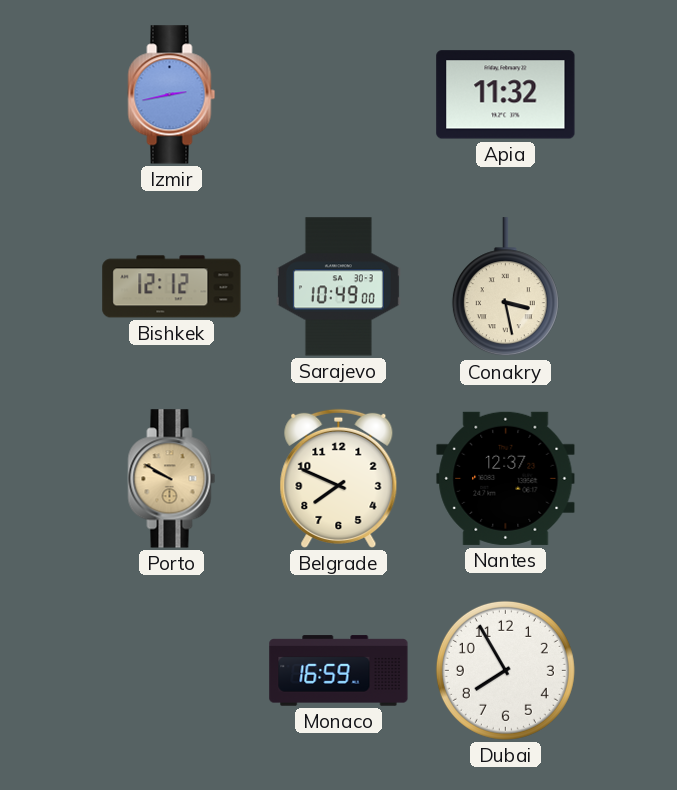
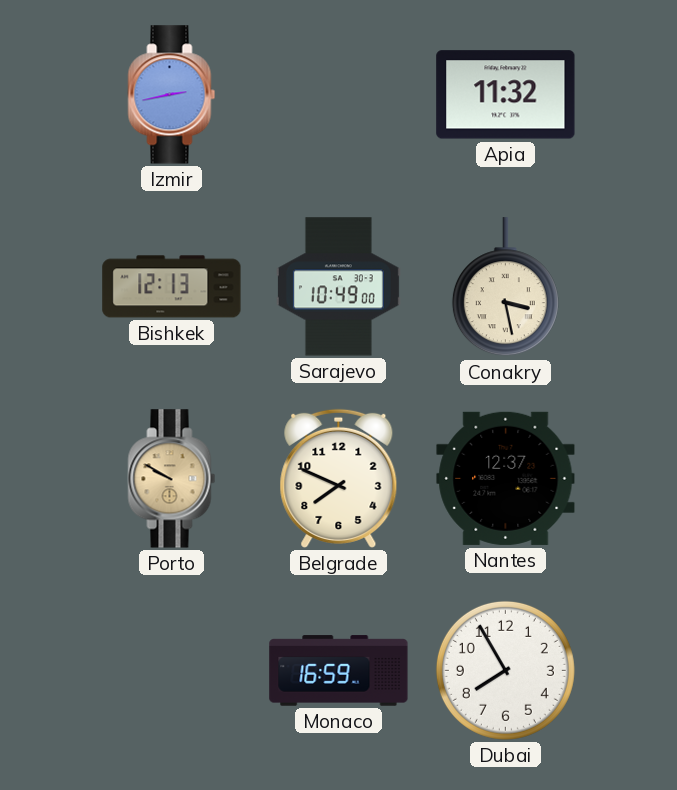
Bishkek: 12:12 -> 12:13 (172, 287)
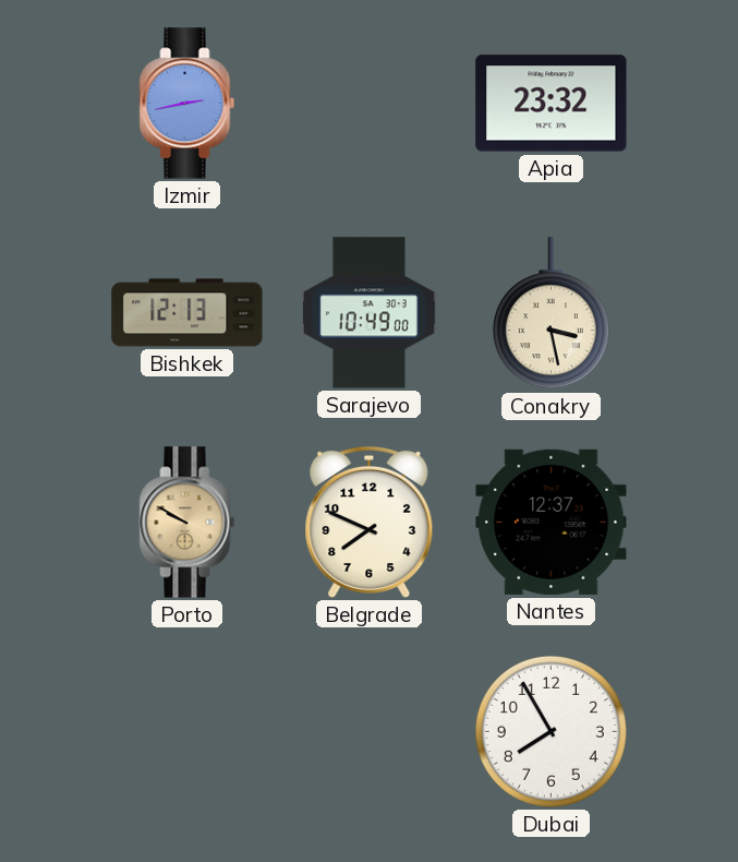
Apia: 11:32 -> 23:32 (552, 104)
Monaco: 16:59 -> none (339, 671)
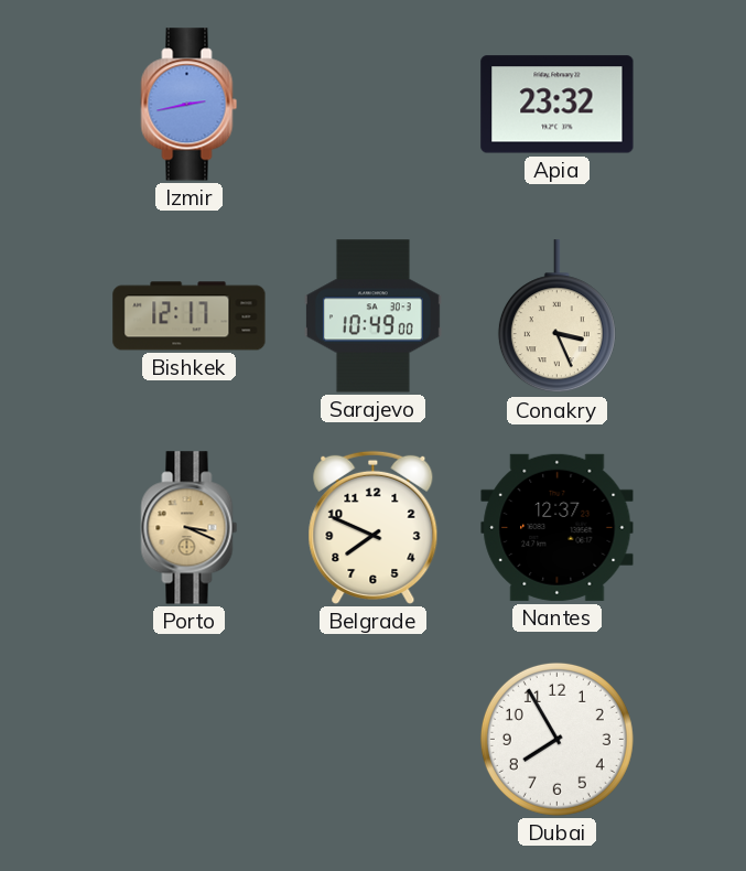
Bishkek: 12:13 -> 12:17 (190, 316)
Conakry: 3:28 -> 3:26 (556, 316)
Porto: 9:50 -> 3:19 (190, 528)
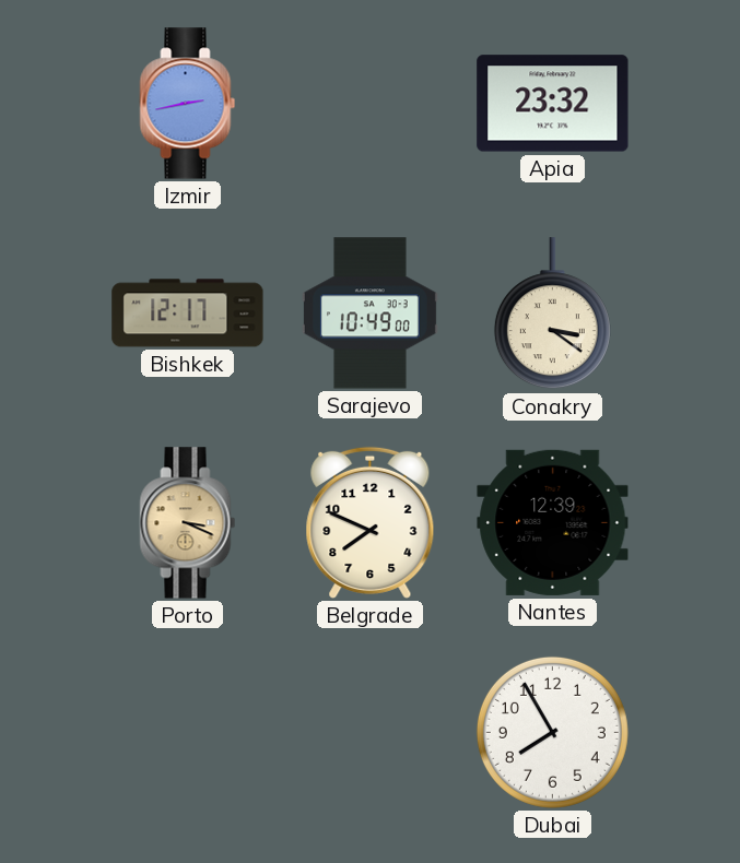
Conakry: 3:26 -> 3:21 (552, 314)
Nantes: 12:37 -> 12:39 (553, 522)
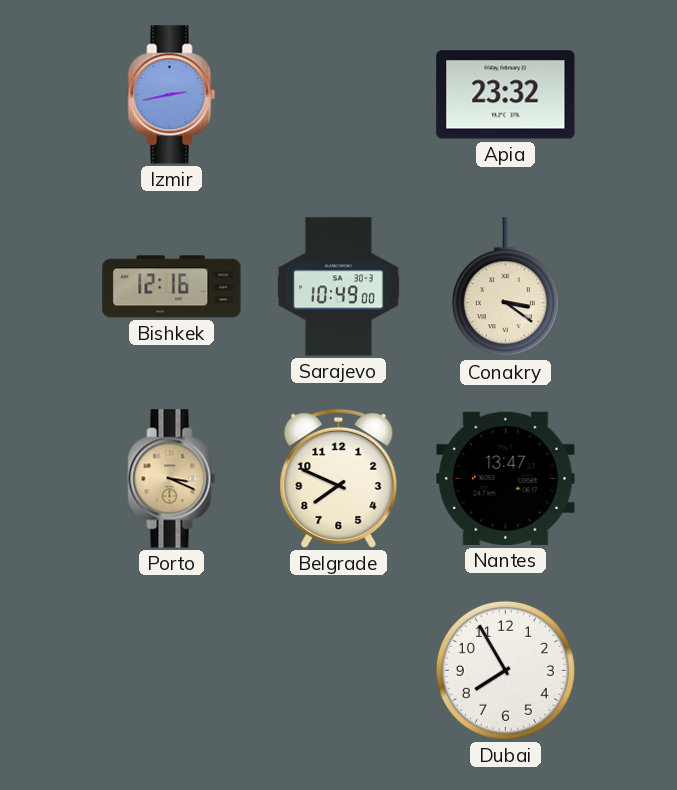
Bishkek: 12:17 -> 12:16 (172, 287)
Nantes: 12:39 -> 13:47 (506, 478)
